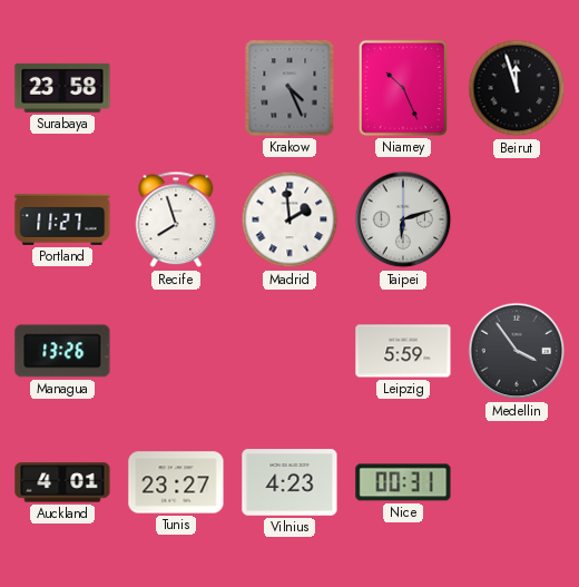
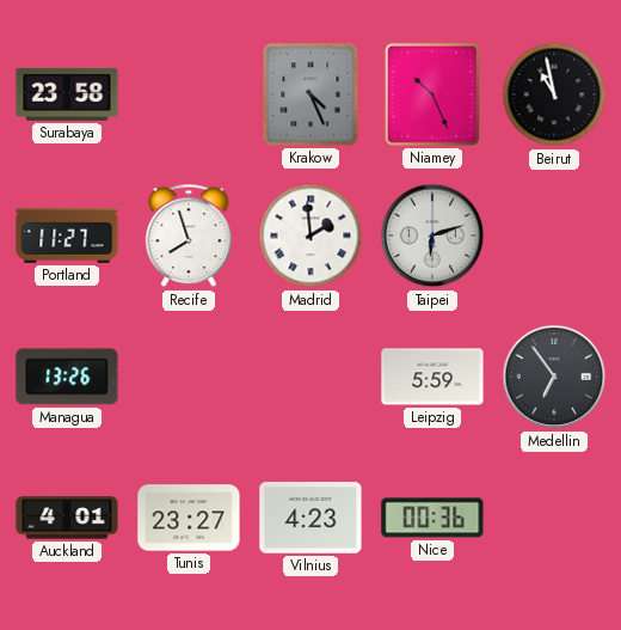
Beirut: 11:57 -> 10:58 (554, 94)
Medellin: 3:54 -> 6:54 (554, 377)
Nice: 00:31 -> 00:36 (432, 518)
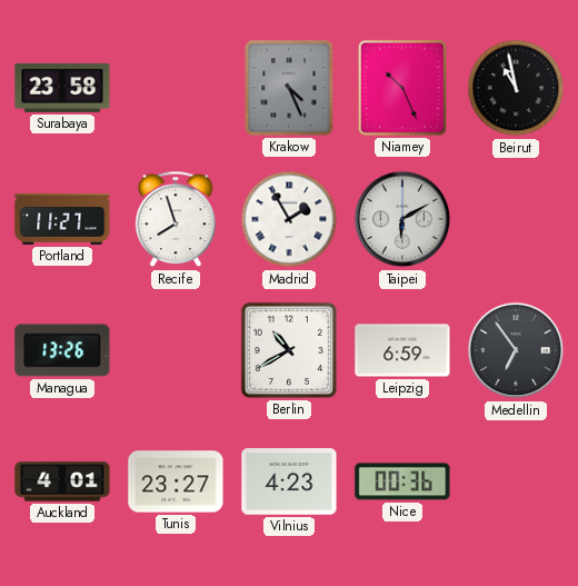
Madrid: 1:59 -> 1:55 (289, 219)
Taipei: 6:12 -> 6:10 (402, 219)
Berlin: none -> 10:40 (289, 350)
Leipzig: 5:59 -> 6:59 (402, 350)
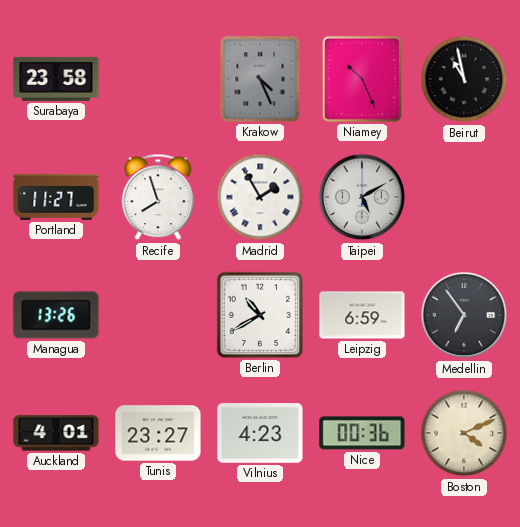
Taipei: 6:10 -> 5:10 (362, 197)
Boston: none -> 4:11 (464, 433)
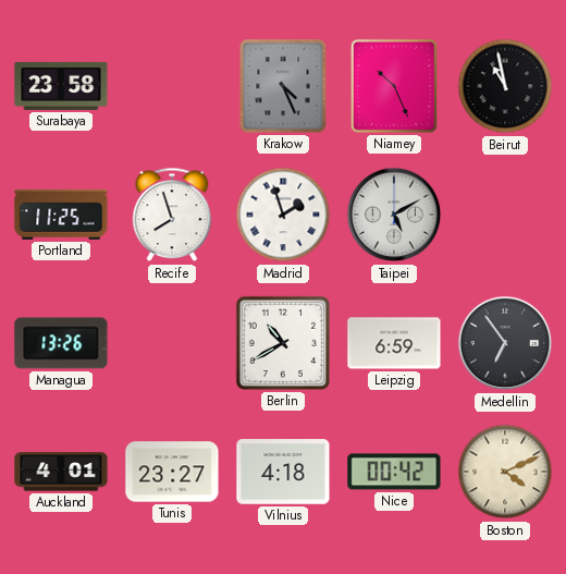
Portland: 11:27 -> 11:25 (61, 215)
Madrid: 1:55 -> 1:57 (283, 215)
Vilnius: 4:23 -> 4:18 (283, 472)
Nice: 00:36 -> 00:42 (394, 472)
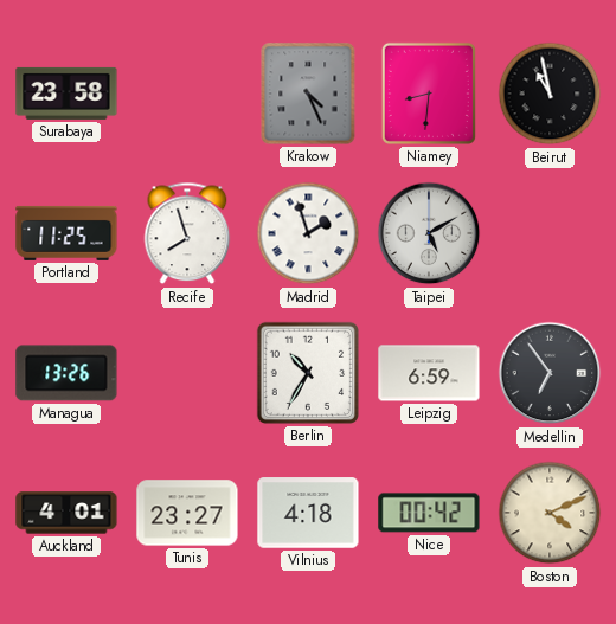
Niamey: 10:26 -> 8:31 (429, 94)
Berlin: 10:40 -> 10:35 (308, 373)
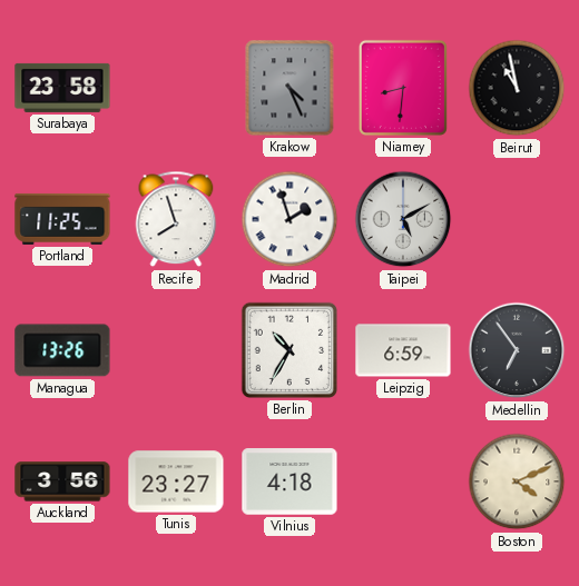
Auckland: 4:01 -> 3:56 (62, 481)
Nice: 00:42 -> none (429, 513)
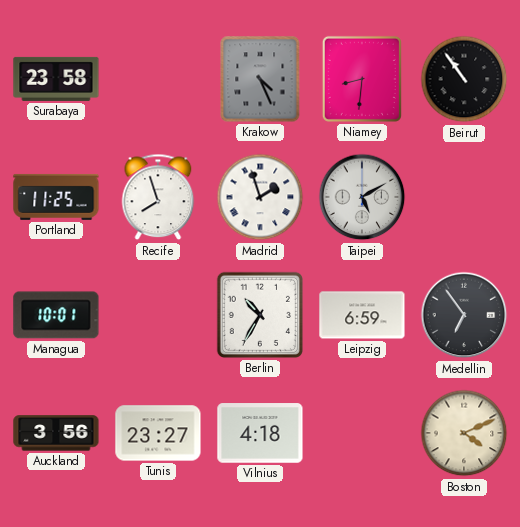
Beirut: 10:58 -> 10:54 (464, 79)
Managua: 13:26 -> 10:01 (56, 315)
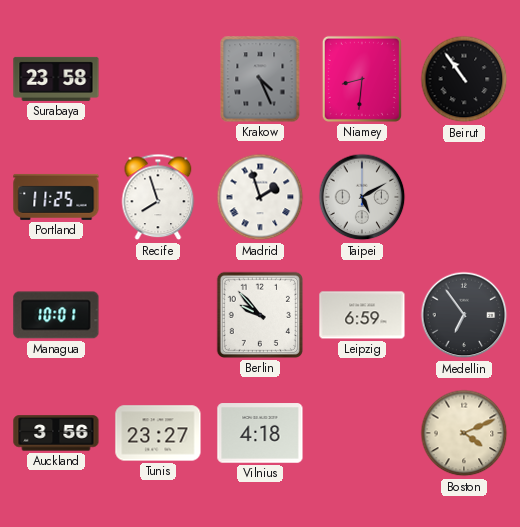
Berlin: 10:35 -> 9:53 (260, 315)
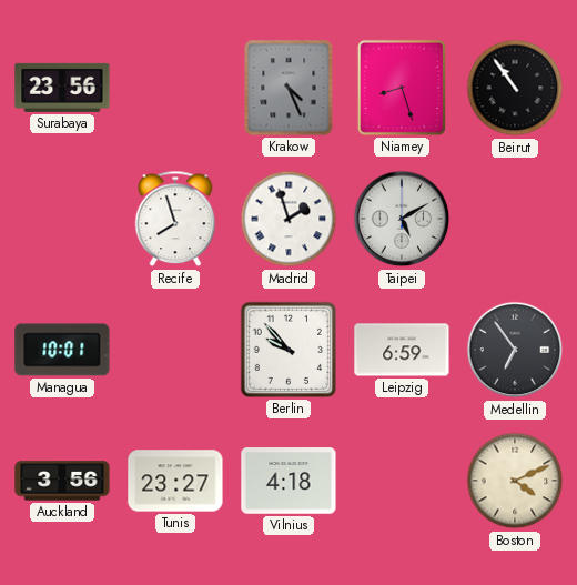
Surabaya: 23:58 -> 23:56 (62, 88)
Niamey: 8:31 -> 8:27 (402, 88)
Portland: 11:25 -> none (56, 197)
